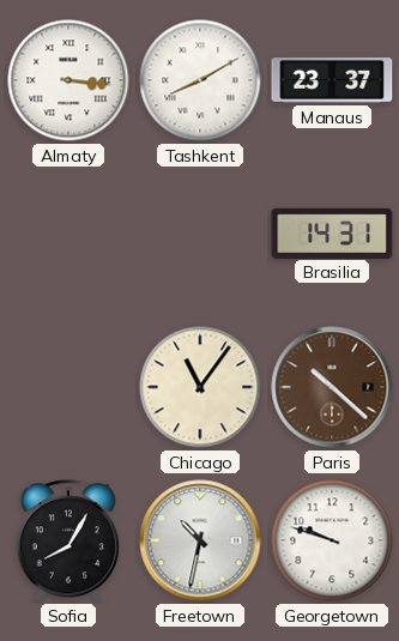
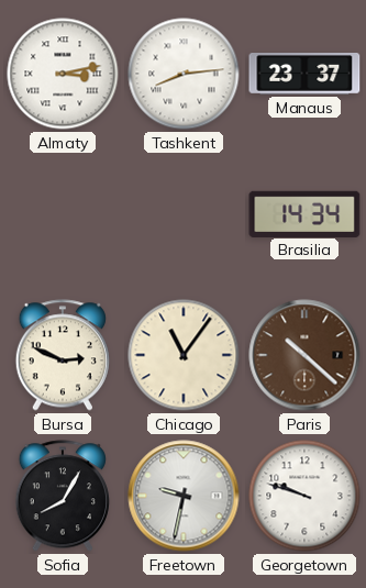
Almaty: 3:16 -> 3:13 (63, 74)
Tashkent: 8:10 -> 8:14 (184, 74)
Brasilia: 14:31 -> 14:34 (304, 213)
Bursa: none -> 2:49 (63, 355)
Freetown: 10:32 -> 9:32 (184, 496)
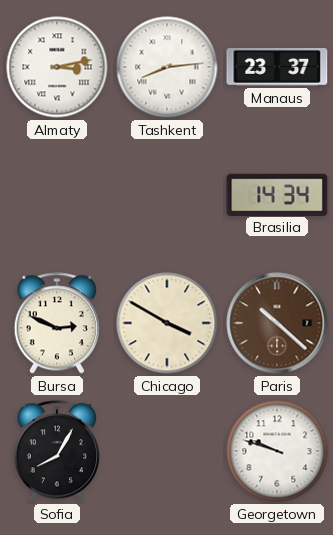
Chicago: 11:06 -> 3:50 (167, 323)
Freetown: 9:32 -> none (184, 496)
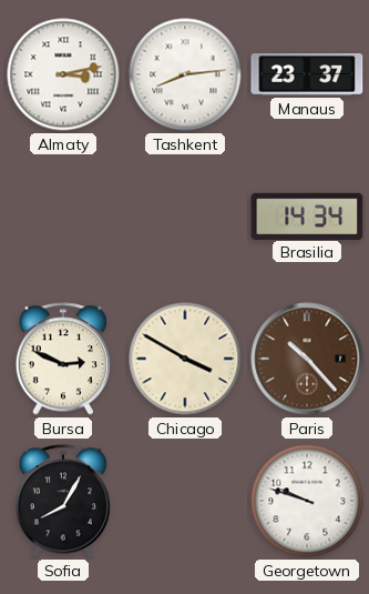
Paris: 10:22 -> 10:23 (307, 359)
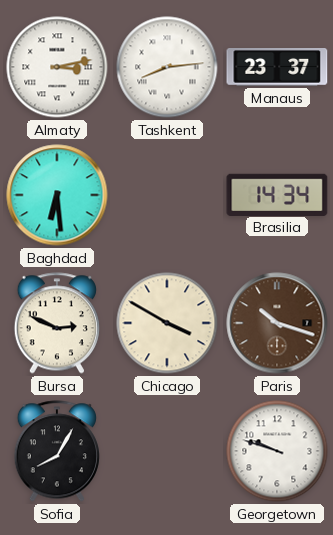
Baghdad: none -> 6:29 (57, 195)
Paris: 10:23 -> 10:18 (277, 323)
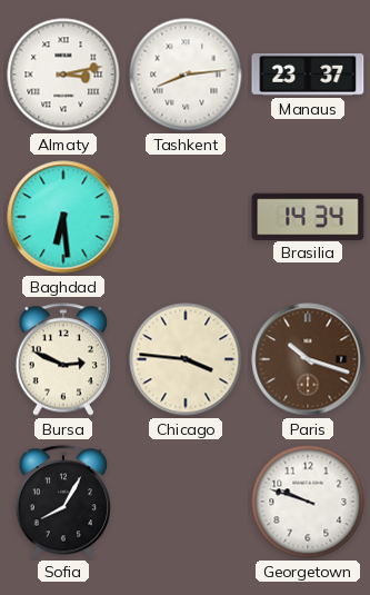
Chicago: 3:50 -> 3:46 (186, 359)
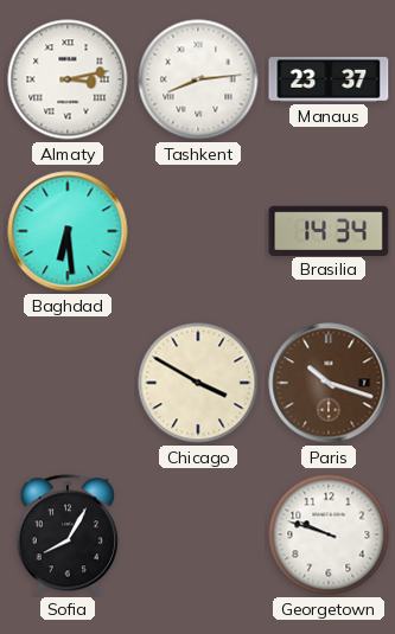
Bursa: 2:49 -> none (63, 359)
Chicago: 3:46 -> 3:50 (198, 383)
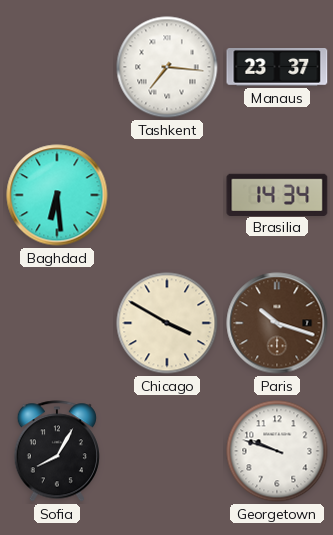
Almaty: 3:13 -> none (68, 79)
Tashkent: 8:14 -> 7:16 (167, 67)
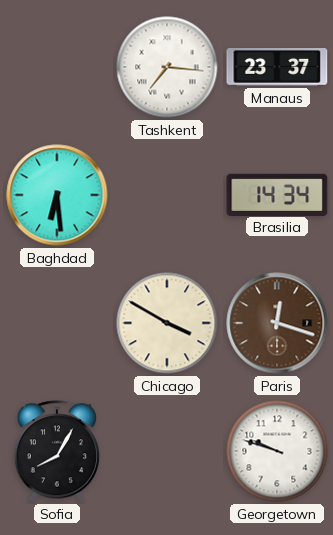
Paris: 10:18 -> 12:18 (277, 323)
